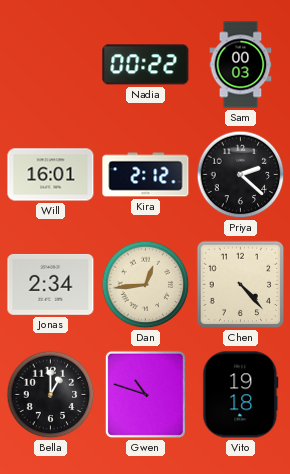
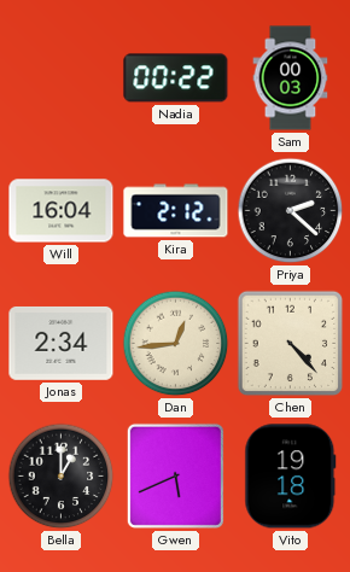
Will: 16:01 -> 16:04 (62, 211)
Gwen: 10:48 -> 5:41 (175, 475)
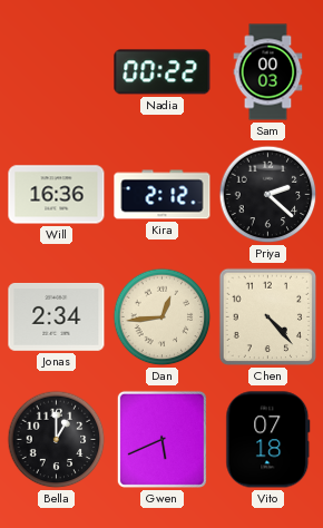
Will: 16:04 -> 16:36 (57, 195)
Vito: 19:18 -> 07:18 (268, 440)
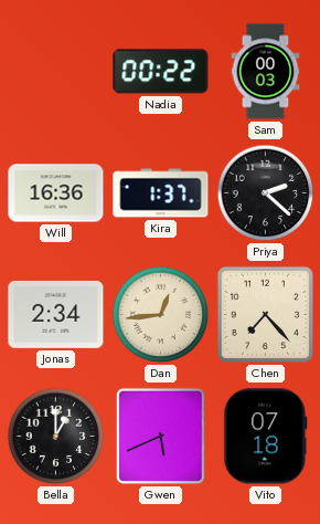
Kira: 2:12 -> 1:37 (161, 193)
Chen: 4:23 -> 7:23 (266, 315)
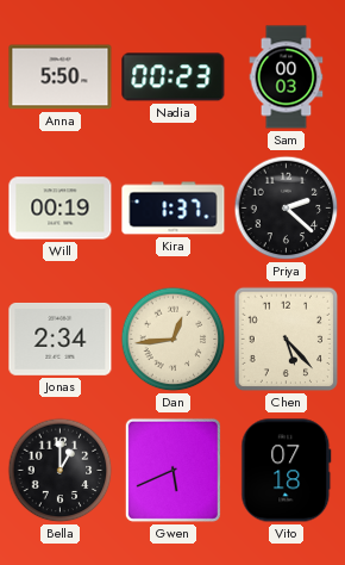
Anna: none -> 5:50 (61, 77)
Nadia: 00:22 -> 00:23 (174, 77)
Will: 16:36 -> 00:19 (61, 209)
Chen: 7:23 -> 5:23 (287, 340)
